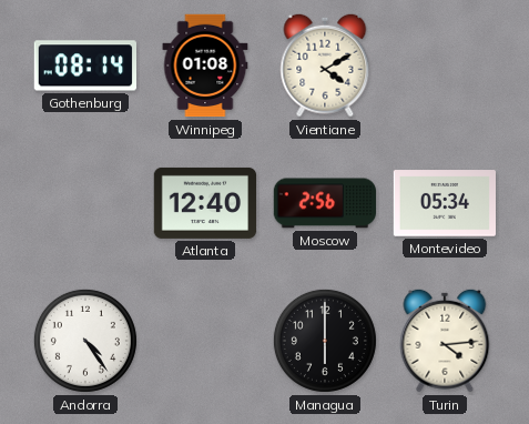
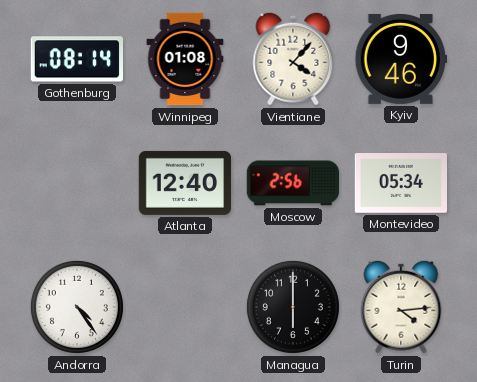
Vientiane: 4:10 -> 4:07 (293, 59)
Kyiv: none -> 9:46 (401, 59)
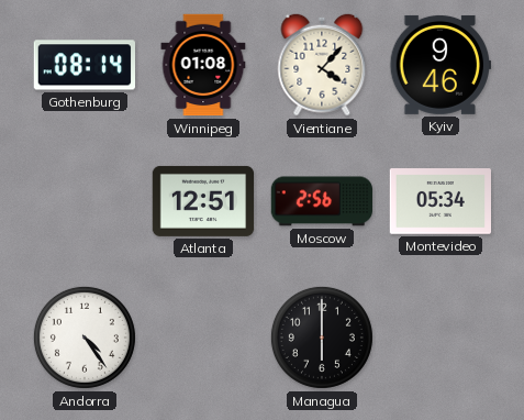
Atlanta: 12:40 -> 12:51 (203, 201)
Turin: 4:14 -> none (401, 307)
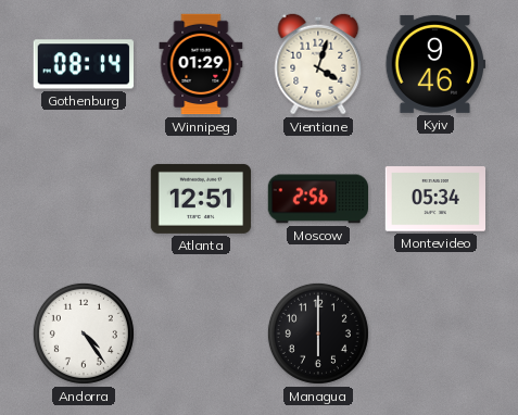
Winnipeg: 01:08 -> 01:29 (201, 64)
Vientiane: 4:07 -> 4:03 (318, 64)
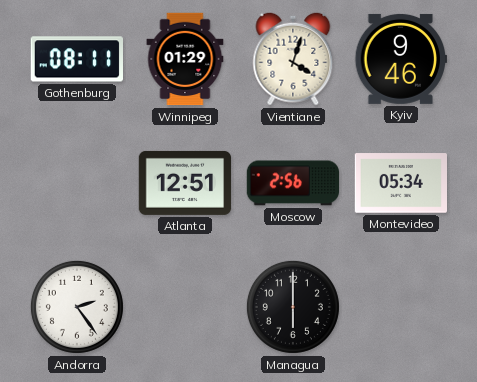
Gothenburg: 08:14 -> 08:11 (76, 59)
Andorra: 4:24 -> 2:24 (77, 307)
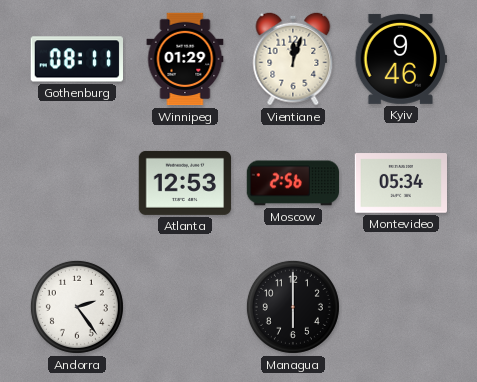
Vientiane: 4:03 -> 12:03 (293, 59)
Atlanta: 12:51 -> 12:53 (185, 183)
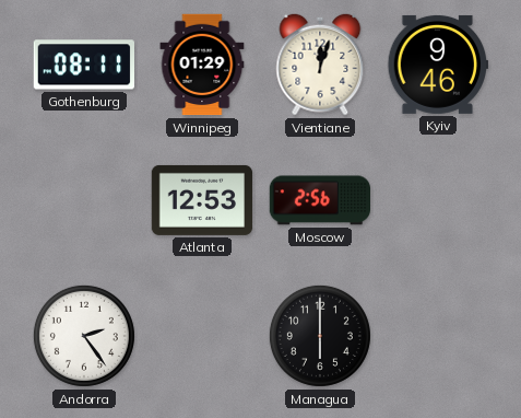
Montevideo: 05:34 -> none (400, 183)
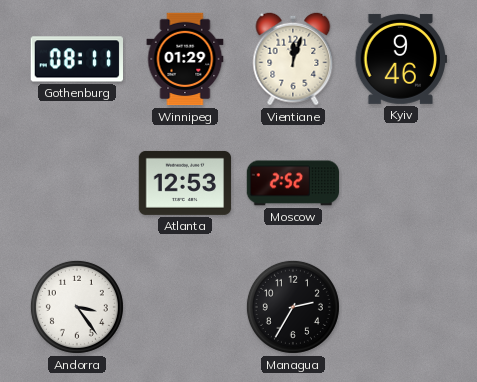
Moscow: 2:56 -> 2:52 (293, 183)
Andorra: 2:24 -> 3:24 (77, 307)
Managua: 6:00 -> 2:35 (293, 307)
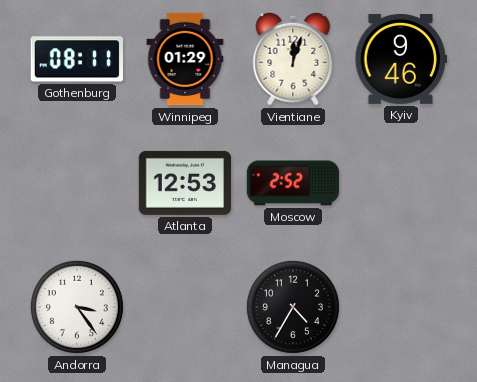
Managua: 2:35 -> 4:35 (293, 307)
